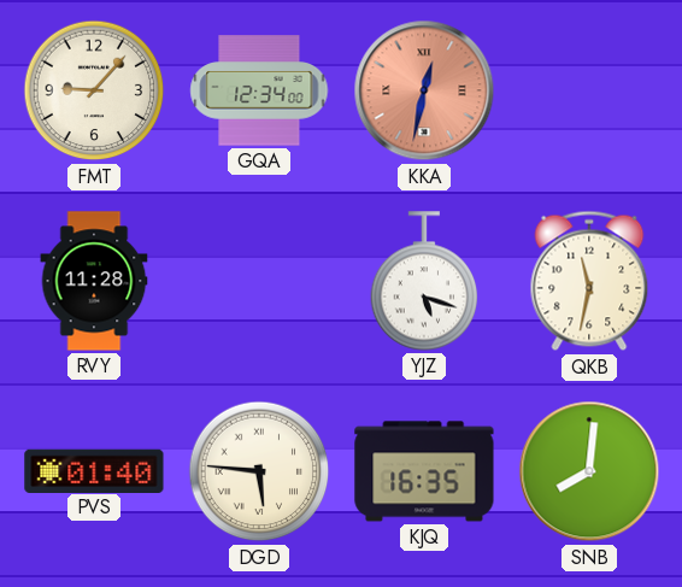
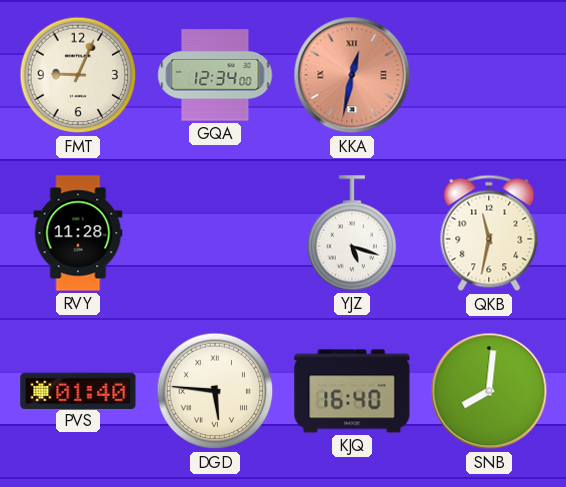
FMT: 9:07 -> 9:04 (78, 75)
KJQ: 16:35 -> 16:40 (352, 391)
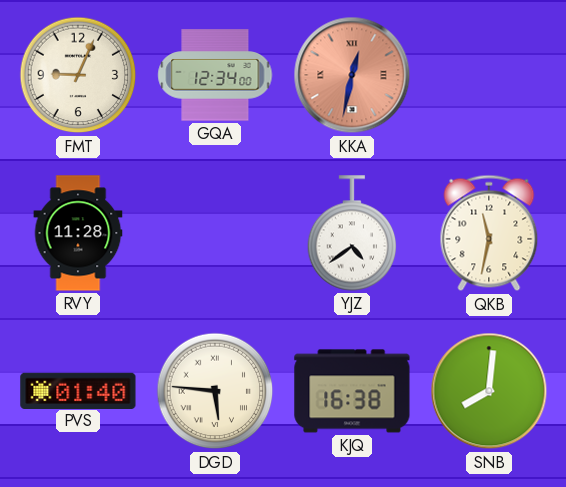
YJZ: 5:18 -> 4:39 (352, 233)
KJQ: 16:40 -> 16:38 (352, 391)
